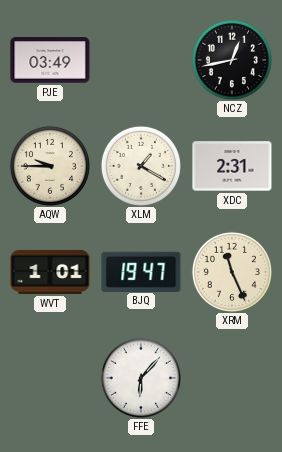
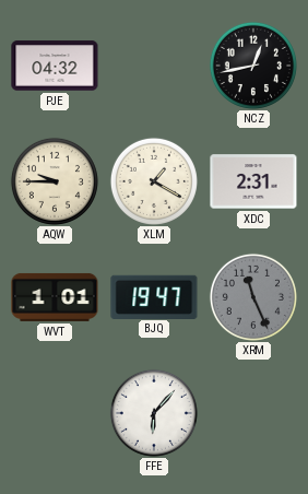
PJE: 03:49 -> 04:32 (55, 66)
XRM dial: cream -> grey (253, 297)
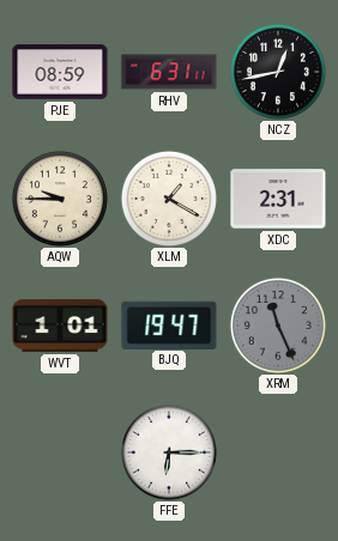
PJE: 04:32 -> 08:59 (60, 72)
RHV: none -> 6:31 (169, 72)
FFE: 6:07 -> 6:15 (169, 452)
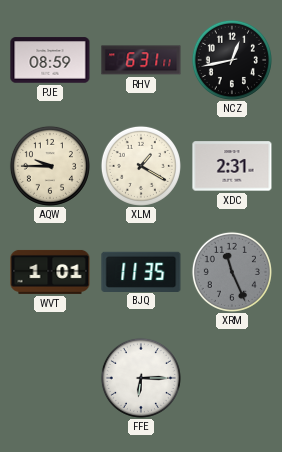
BJQ: 19:47 -> 11:35 (141, 271)
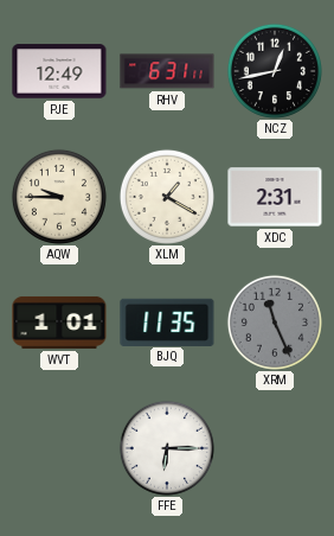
PJE: 08:59 -> 12:49 (59, 71)
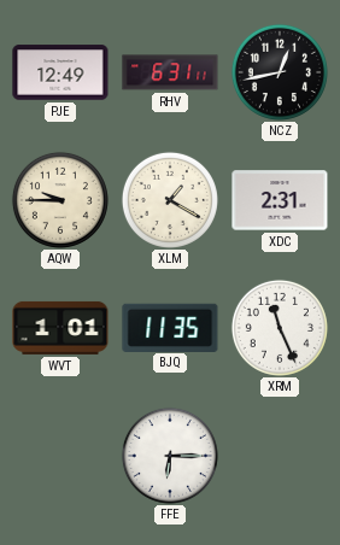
XRM dial: grey -> white (280, 328)
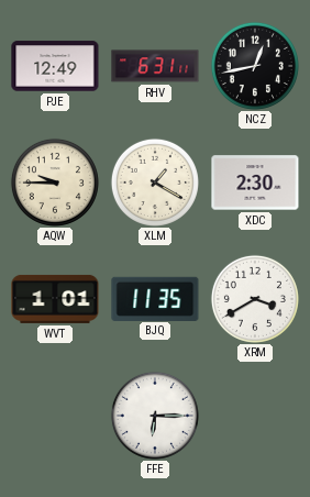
XDC: 2:31 -> 2:30 (255, 183)
XRM: 11:26 -> 3:40 (255, 299)
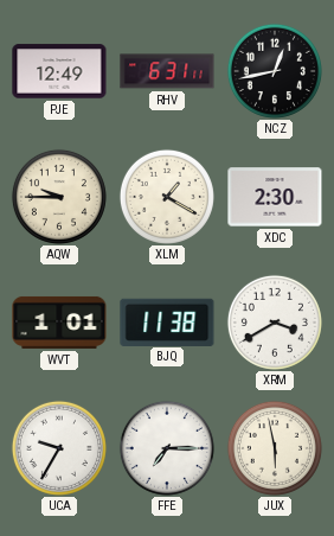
BJQ: 11:35 -> 11:38 (167, 321)
UCA: none -> 9:35 (59, 448)
FFE: 6:15 -> 7:15 (167, 448)
JUX: none -> 5:58 (275, 448)
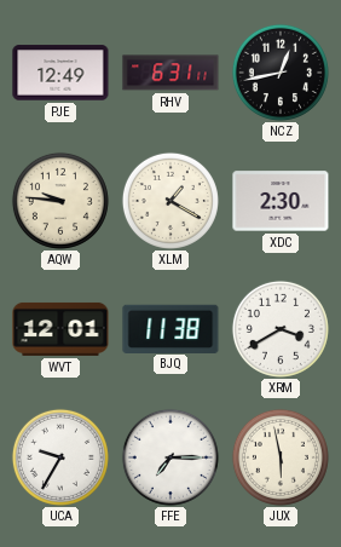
AQW: 9:45 -> 9:46 (60, 201)
WVT: 1:01 -> 12:01 (60, 329)
